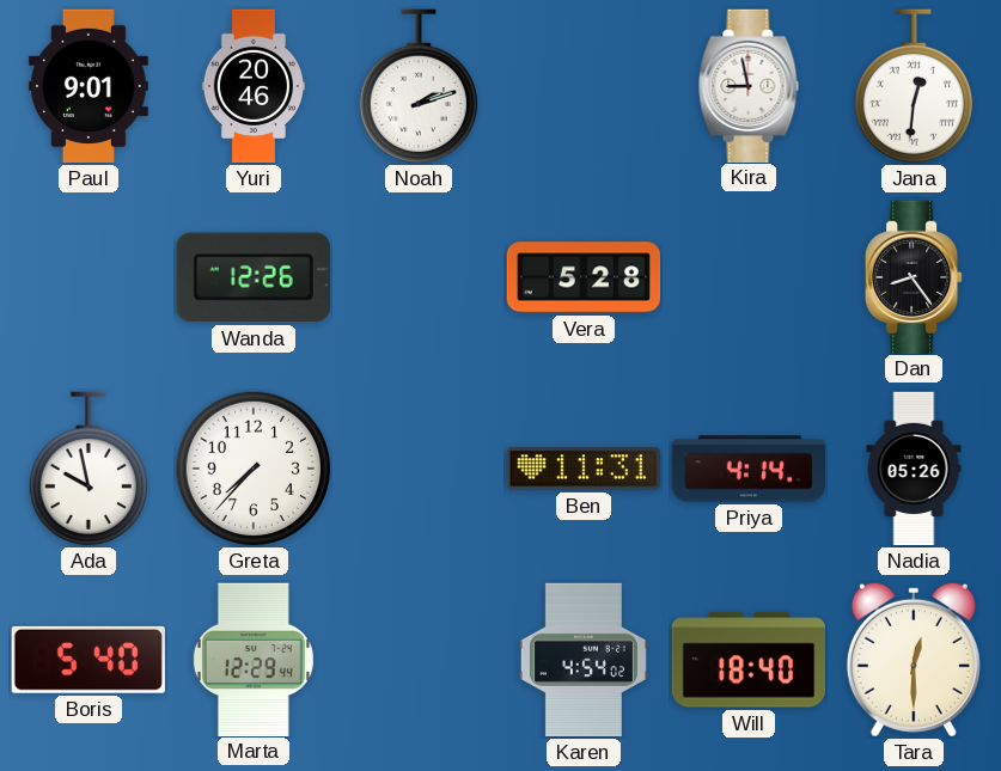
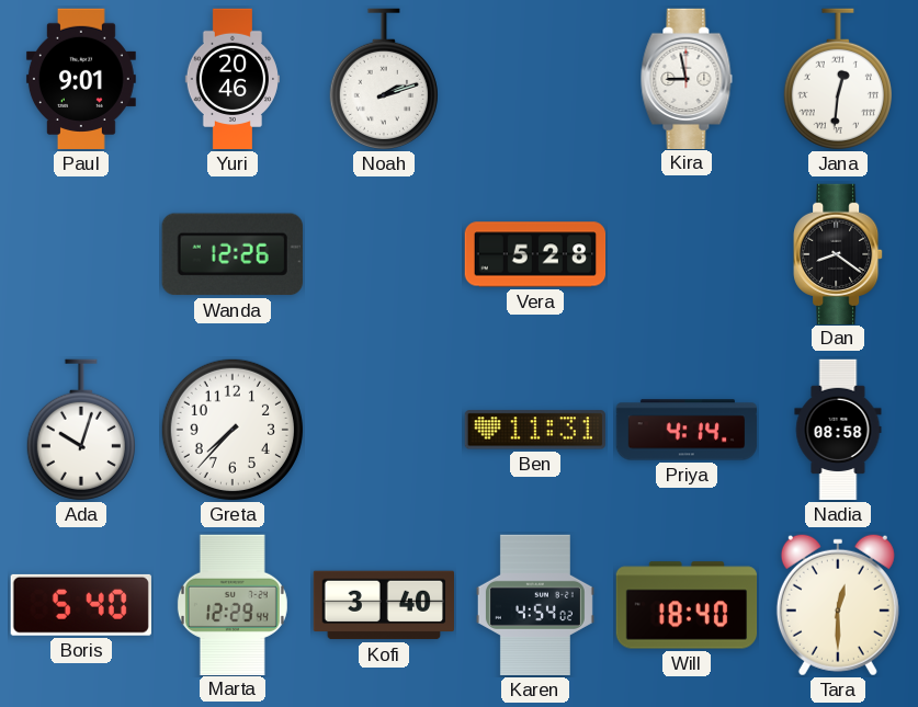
Dan: 8:24 -> 8:21 (838, 253)
Ada: 9:58 -> 10:03 (81, 430)
Nadia: 05:26 -> 08:58 (838, 430)
Kofi: none -> 3:40 (384, 605)
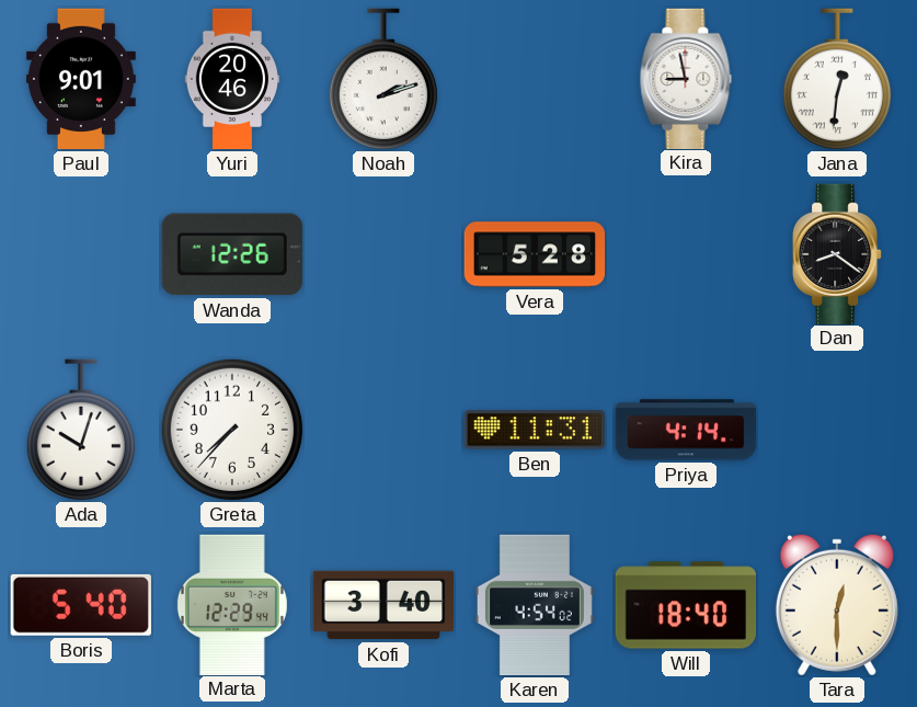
Nadia: 08:58 -> none (838, 430)
